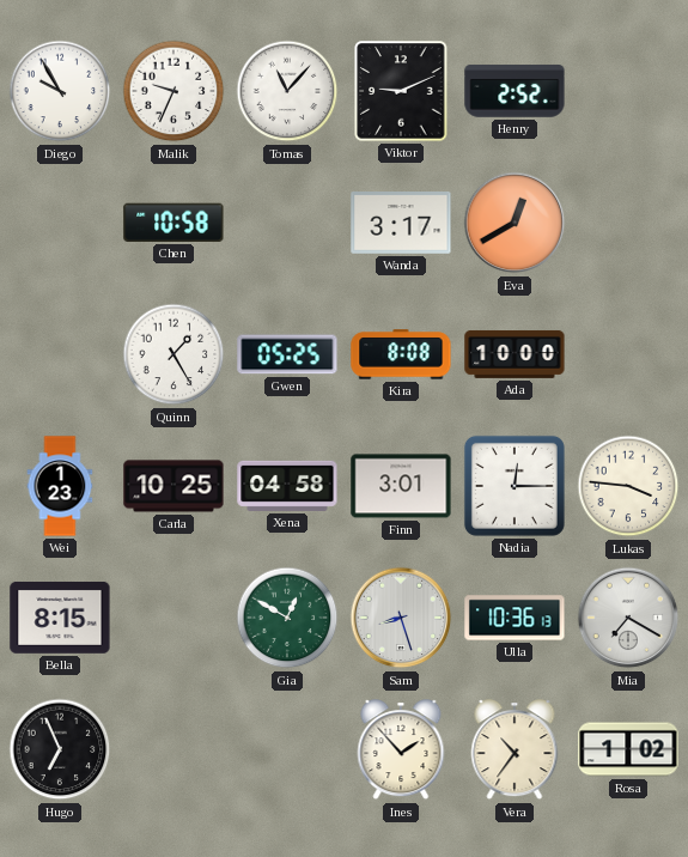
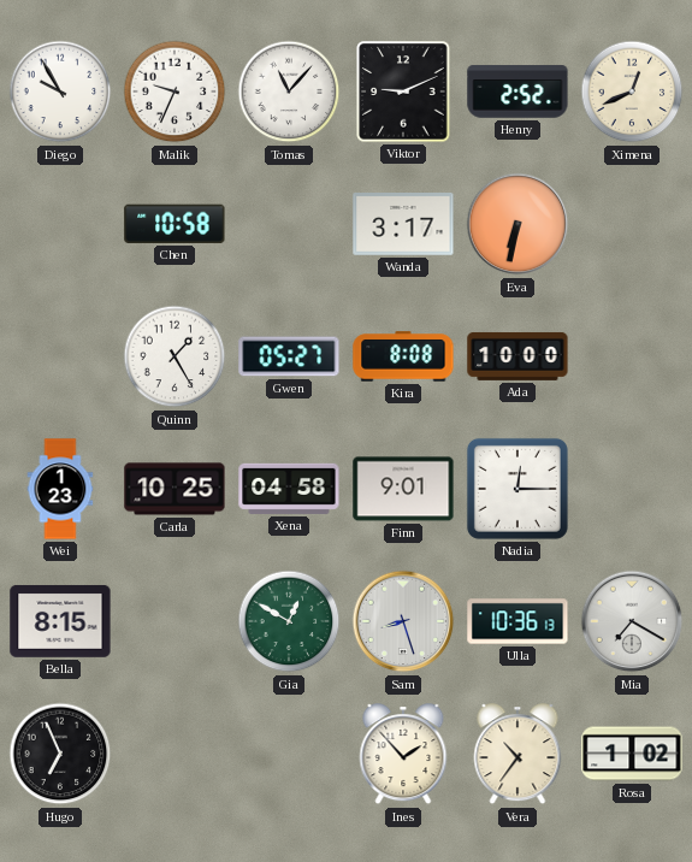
Ximena: none -> 12:41 (632, 91)
Eva: 12:40 -> 6:32 (517, 224)
Gwen: 05:25 -> 05:27 (289, 356)
Finn: 3:01 -> 9:01 (403, 489)
Lukas: 3:46 -> none (628, 486)
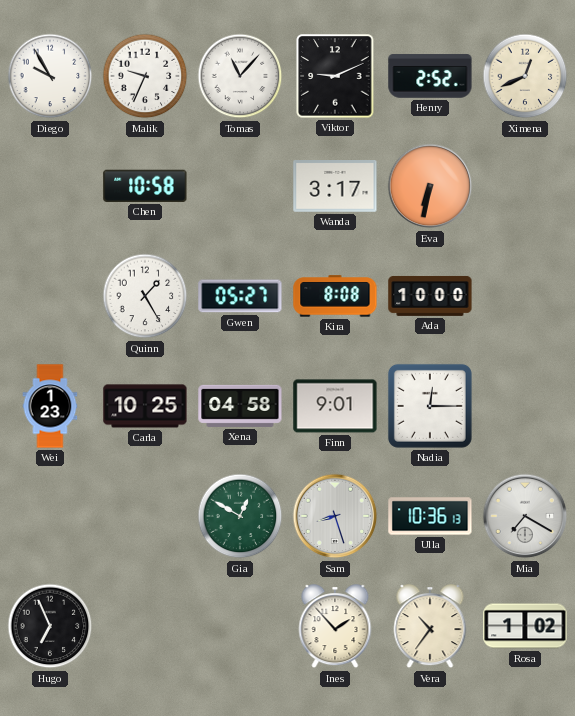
Bella: 8:15 -> none (60, 621)
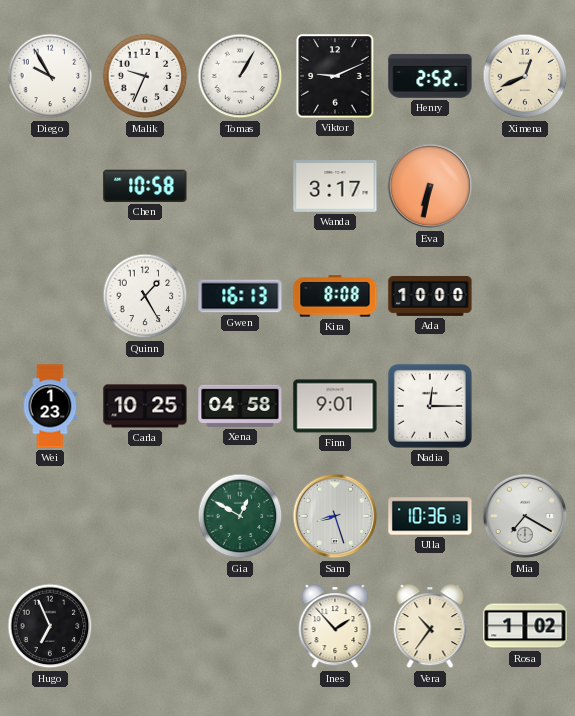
Tomas: 11:07 -> 1:05 (240, 76)
Gwen: 05:27 -> 16:13 (240, 296)
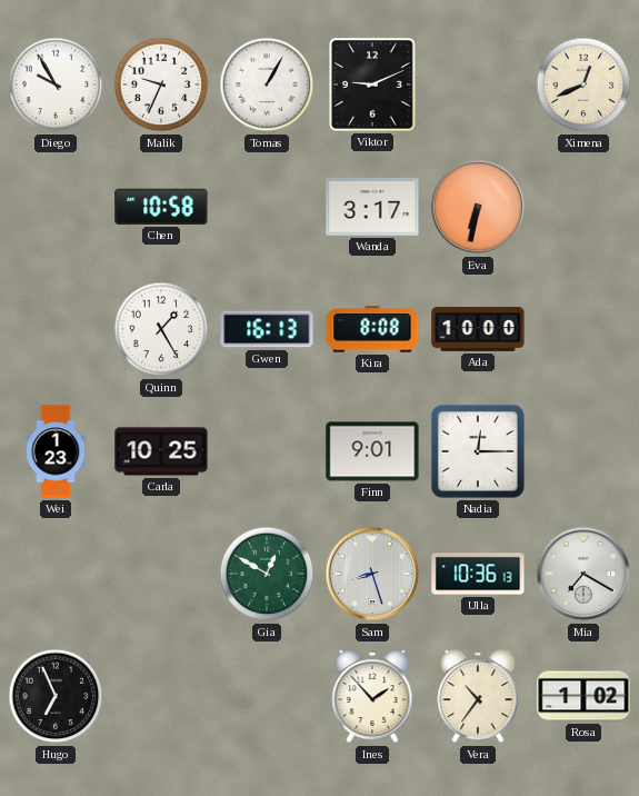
Henry: 2:52 -> none (430, 76)
Xena: 04:58 -> none (240, 406)
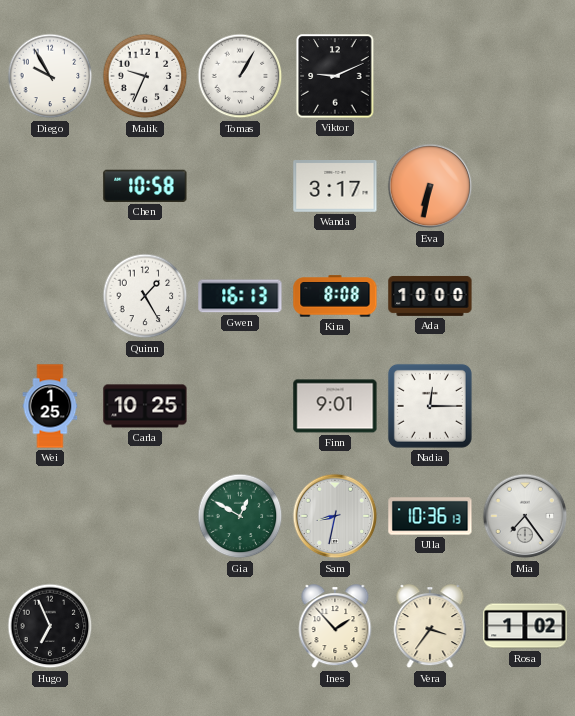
Ximena: 12:41 -> none (583, 84)
Wei: 1:23 -> 1:25 (50, 406)
Sam: 8:27 -> 8:32 (335, 516)
Mia: 7:20 -> 7:24 (525, 516)
Vera: 10:36 -> 3:36 (430, 627)
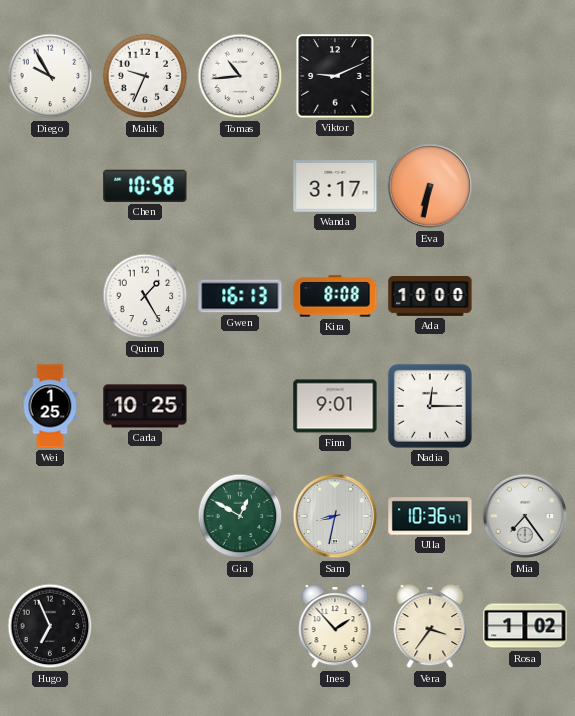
Tomas: 1:05 -> 10:44 (240, 76)
Ulla: 10:36:13 -> 10:36:47 (430, 516)
